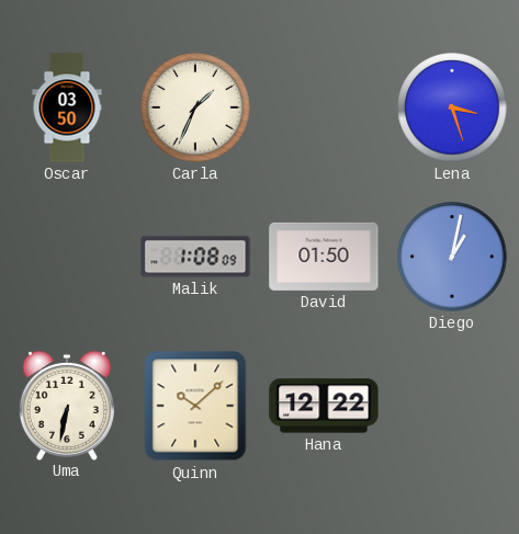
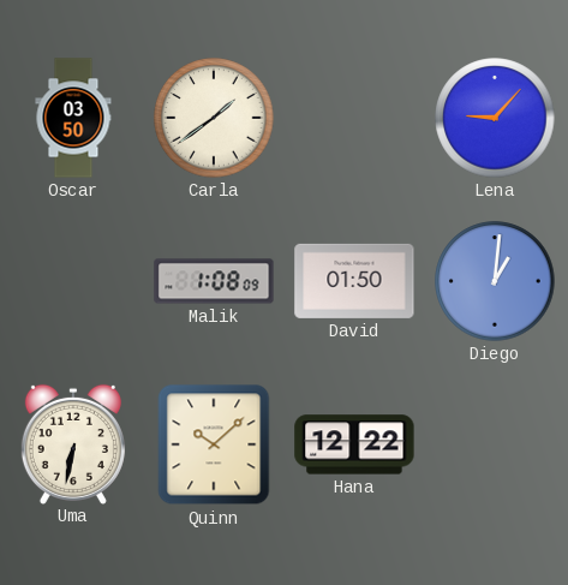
Carla: 1:34 -> 1:39 (214, 118)
Lena: 3:27 -> 9:07 (495, 118)
Diego: 1:02 -> 1:01 (495, 281)
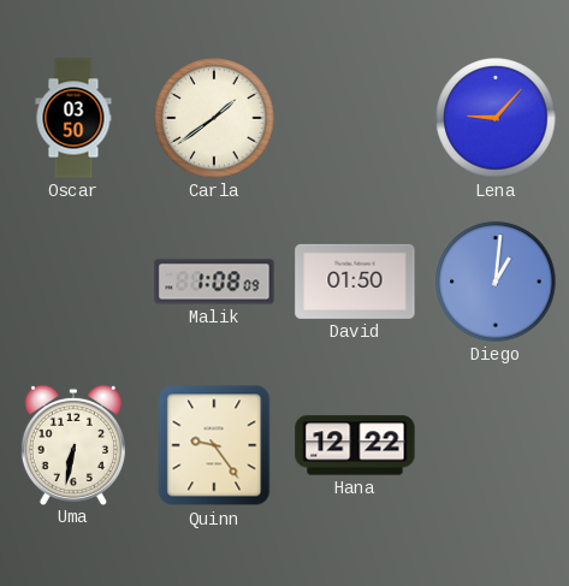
Quinn: 10:08 -> 9:24 (214, 445)
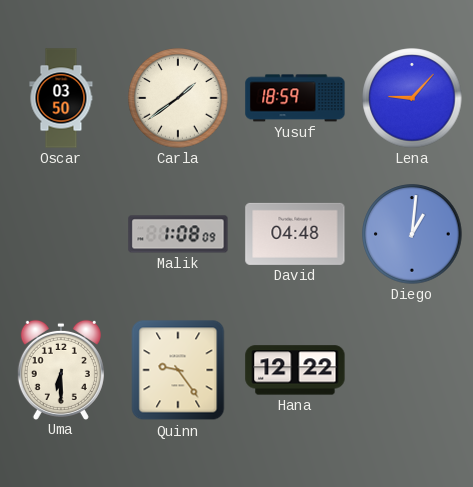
Yusuf: none -> 18:59 (295, 98)
David: 01:50 -> 04:48 (295, 234)
Uma: 6:32 -> 6:30 (61, 369)
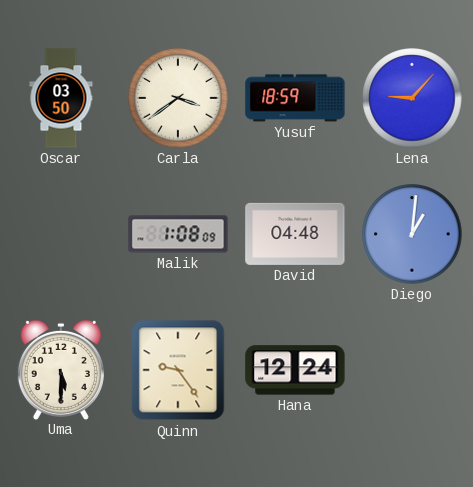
Carla: 1:39 -> 3:39 (178, 98)
Uma: 6:30 -> 5:30 (61, 369)
Hana: 12:22 -> 12:24 (295, 370)
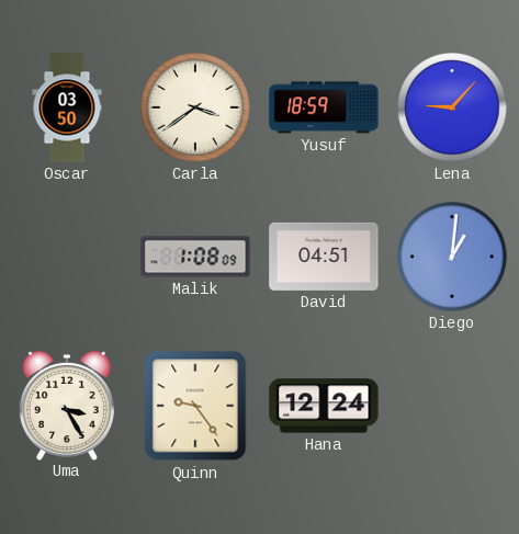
David: 04:48 -> 04:51 (324, 257)
Uma: 5:30 -> 3:25 (67, 405)
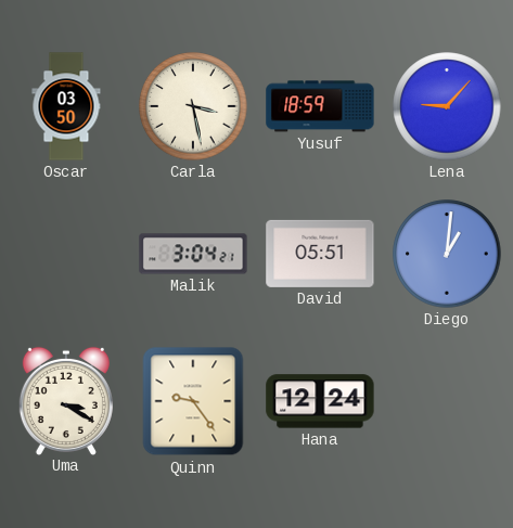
Carla: 3:39 -> 3:28 (193, 106)
Malik: 1:08 -> 3:04 (193, 254)
David: 04:51 -> 05:51 (320, 254)
Uma: 3:25 -> 3:20 (66, 400)
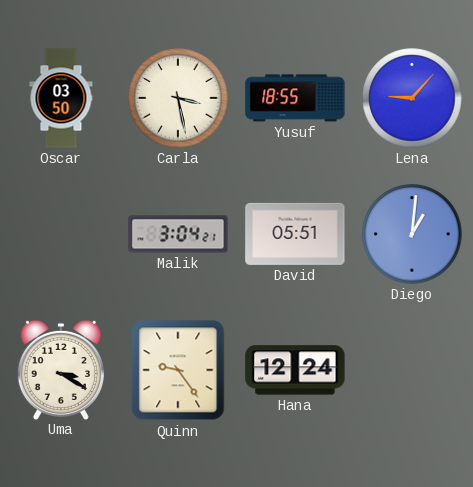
Yusuf: 18:59 -> 18:55 (295, 98)
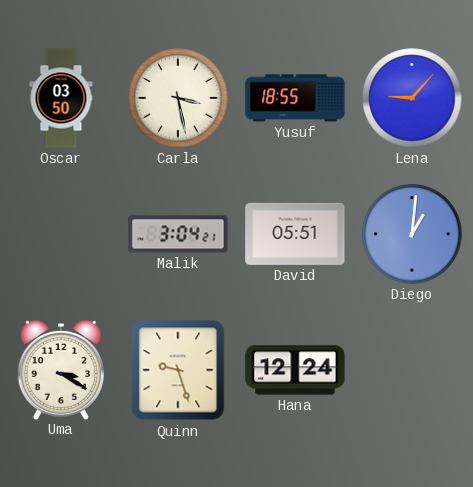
Quinn: 9:24 -> 9:27 (178, 370)
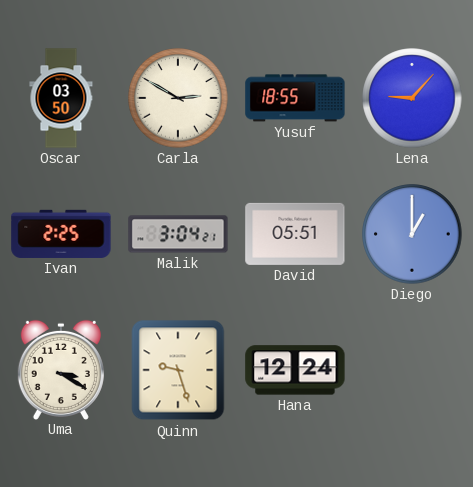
Carla: 3:28 -> 2:50 (178, 98)
Ivan: none -> 2:25 (61, 234)
Diego: 1:01 -> 1:00 (412, 234)
